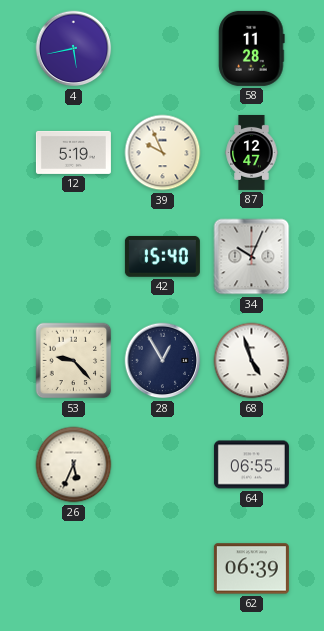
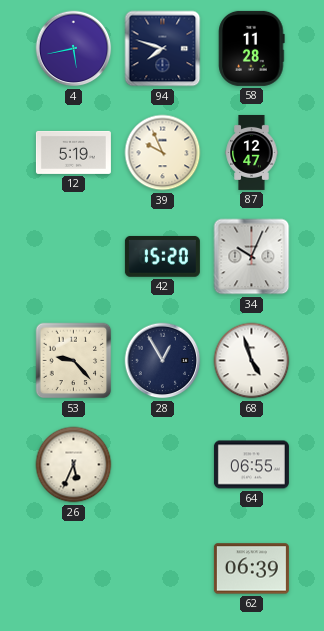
94: none -> 7:48 (163, 49)
42: 15:40 -> 15:20 (162, 256)
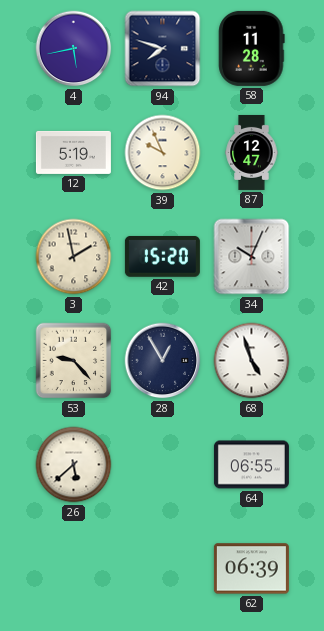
3: none -> 1:58 (74, 257)
26: 5:34 -> 5:38 (74, 465)
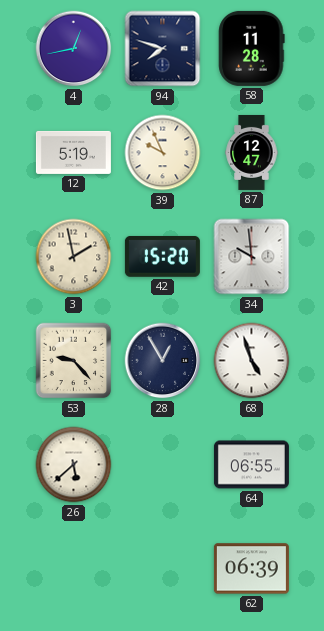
4: 5:43 -> 12:43 (74, 49)
34: 10:04 -> 9:59 (252, 257)
